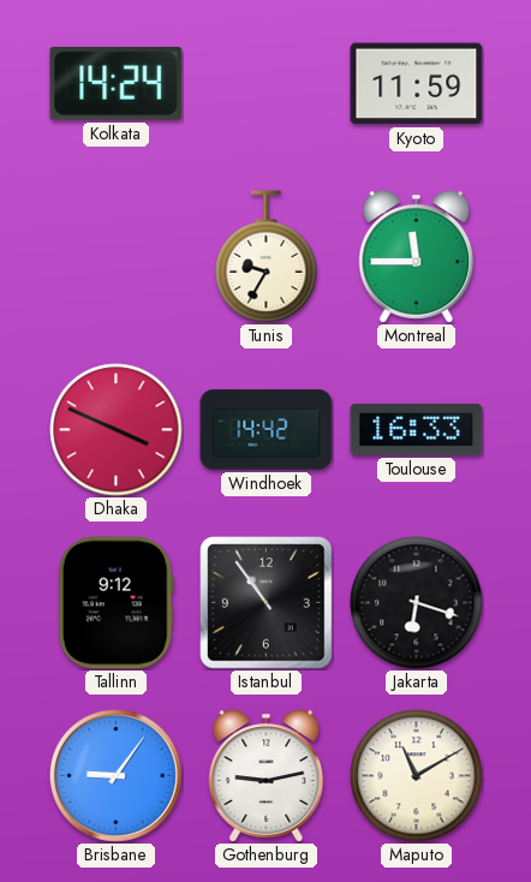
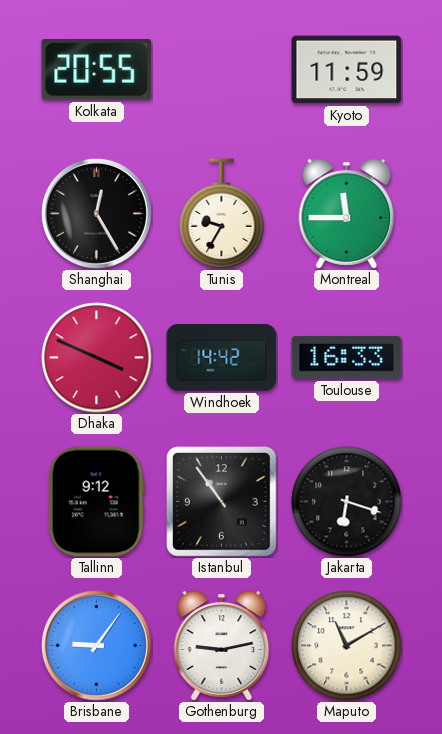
Kolkata: 14:24 -> 20:55 (97, 70)
Shanghai: none -> 12:25 (96, 213)
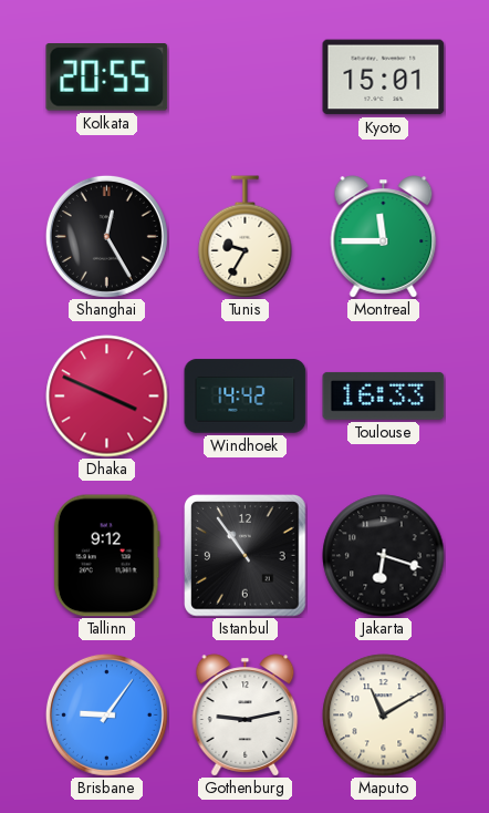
Kyoto: 11:59 -> 15:01 (384, 78)
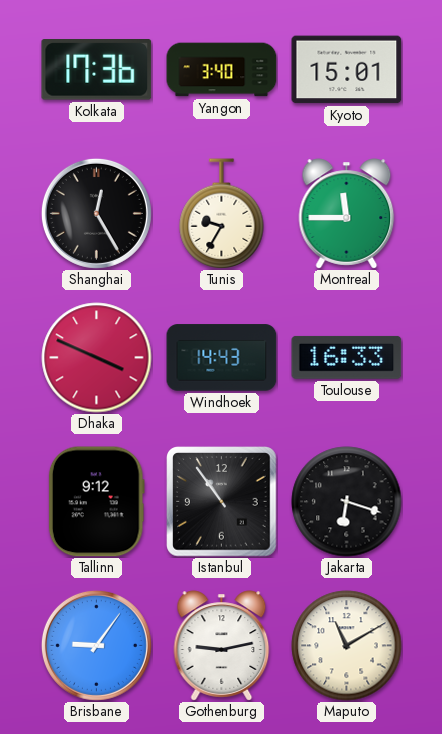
Kolkata: 20:55 -> 17:36 (97, 70)
Yangon: none -> 3:40 (222, 70)
Windhoek: 14:42 -> 14:43 (222, 358)
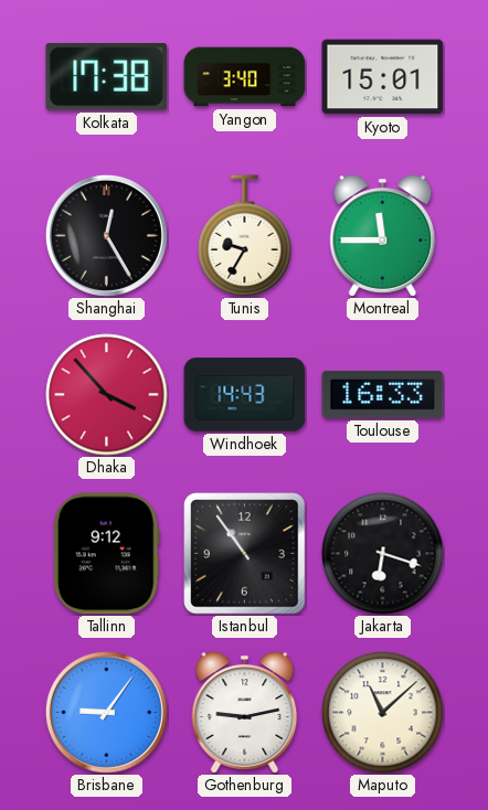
Kolkata: 17:36 -> 17:38 (107, 77)
Dhaka: 3:49 -> 3:53 (107, 395)
Maputo: 11:10 -> 11:08 (383, 713)
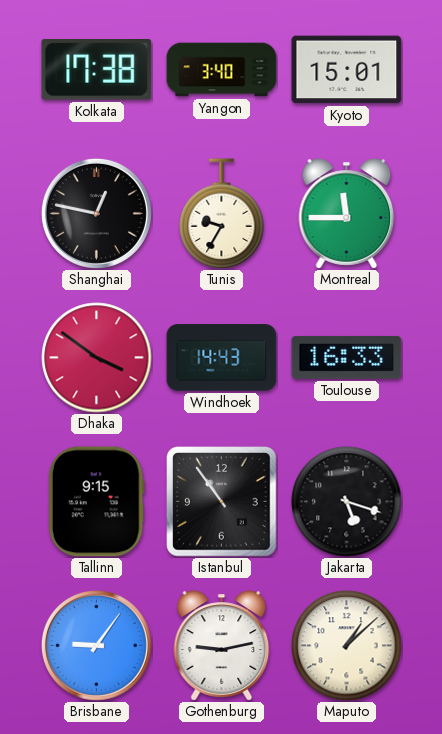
Shanghai: 12:25 -> 12:47 (96, 213)
Dhaka: 3:53 -> 3:51 (97, 358)
Tallinn: 9:12 -> 9:15 (96, 502)
Jakarta: 6:18 -> 5:18 (347, 502)
Maputo: 11:08 -> 1:08 (347, 646)
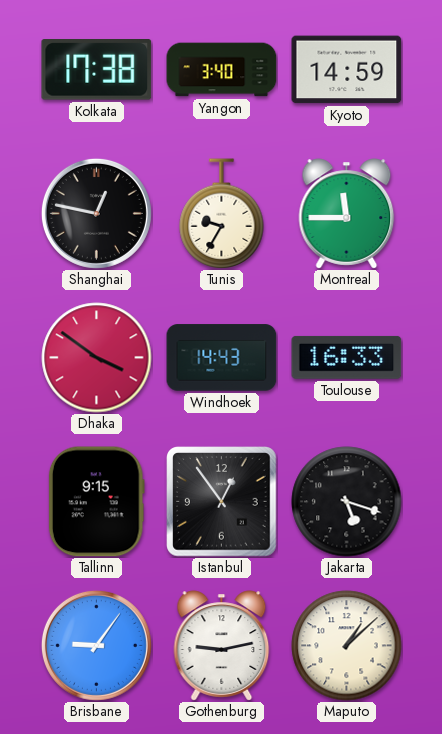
Kyoto: 15:01 -> 14:59 (347, 70)
Istanbul: 10:54 -> 12:54 (222, 502)
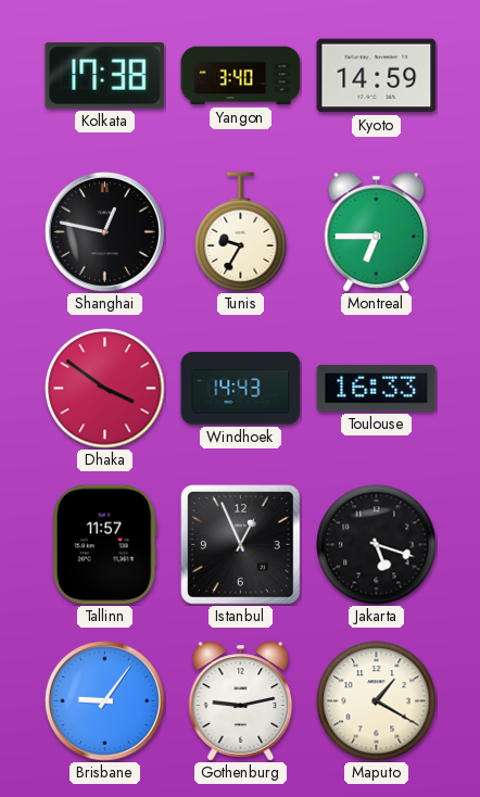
Montreal: 11:45 -> 6:45 (377, 232)
Tallinn: 9:15 -> 11:57 (104, 545)
Istanbul: 12:54 -> 12:56 (241, 545)
Maputo: 1:08 -> 1:20 (377, 701)
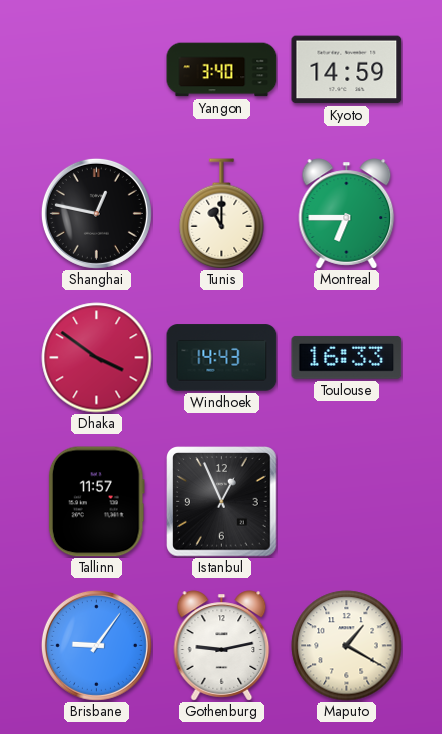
Kolkata: 17:38 -> none (105, 76)
Tunis: 9:35 -> 11:00 (222, 214)
Jakarta: 5:18 -> none (377, 545)
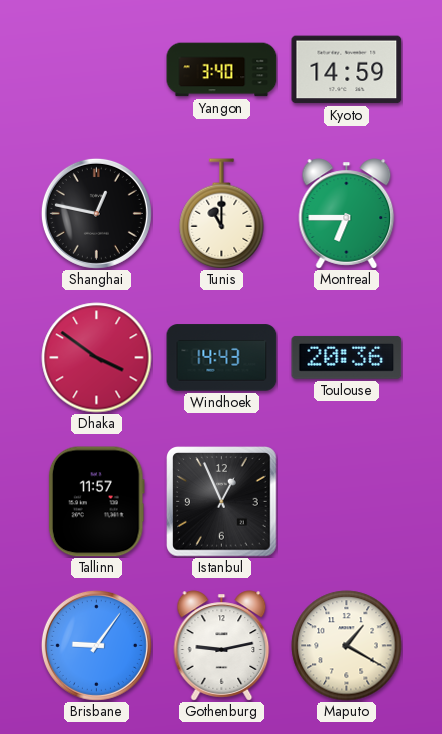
Toulouse: 16:33 -> 20:36 (347, 357)
